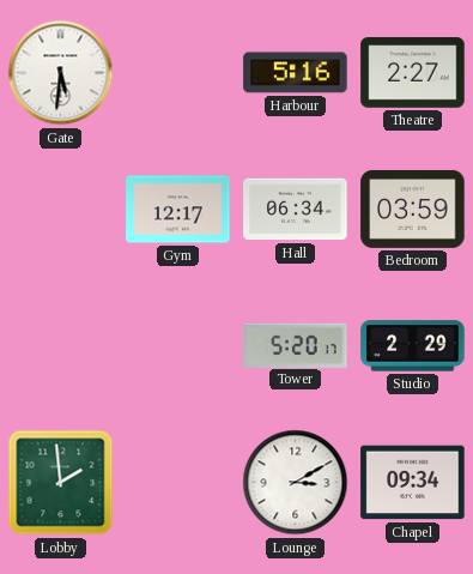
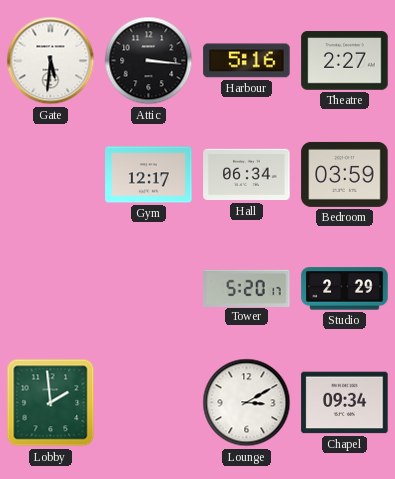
Attic: none -> 3:16 (149, 61)
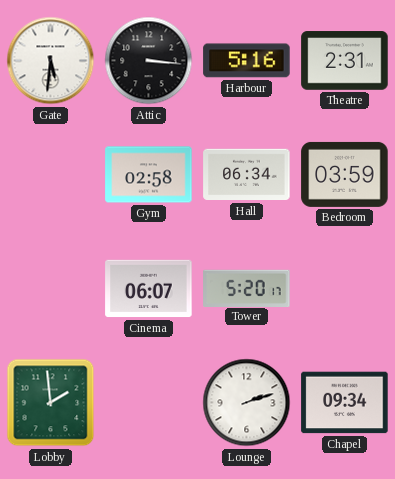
Theatre: 2:27 -> 2:31 (345, 61)
Gym: 12:17 -> 02:58 (149, 175)
Cinema: none -> 06:07 (149, 289)
Studio: 2:29 -> none (345, 289)
Lounge: 3:10 -> 2:12 (247, 403)
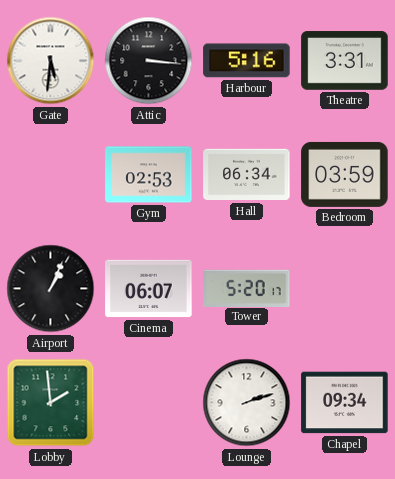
Theatre: 2:31 -> 3:31 (345, 61)
Gym: 02:58 -> 02:53 (149, 175)
Airport: none -> 1:04 (51, 289)
